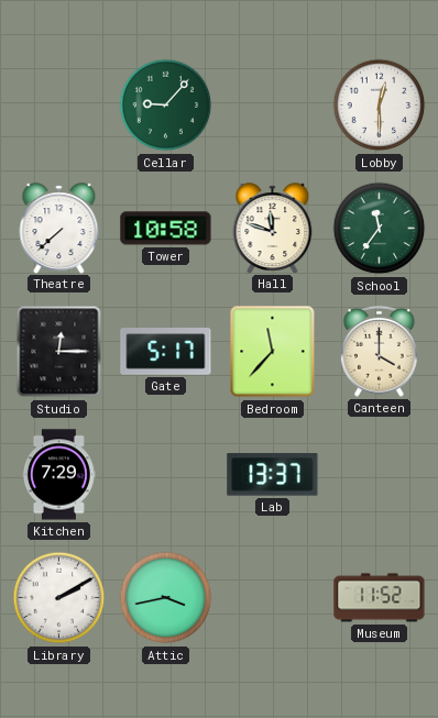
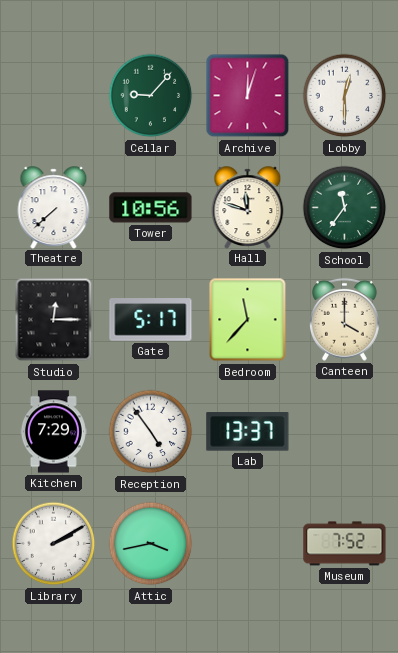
Archive: none -> 12:03 (248, 96)
Tower: 10:58 -> 10:56 (151, 208)
Reception: none -> 4:54 (151, 432)
Museum: 11:52 -> 7:52 (345, 544)
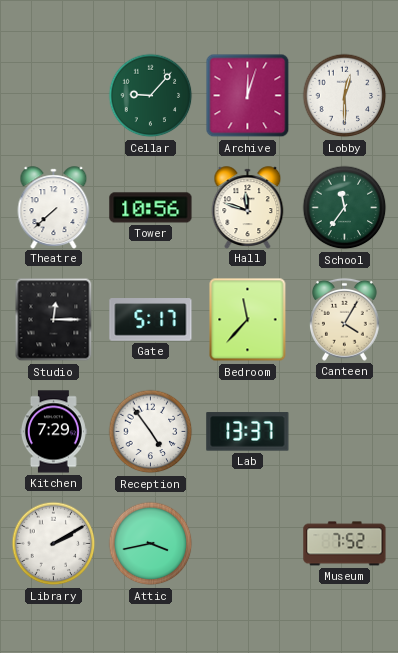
Canteen: 4:00 -> 4:05 (344, 319)
